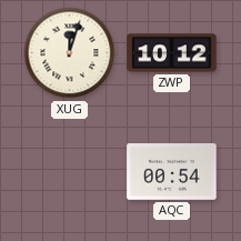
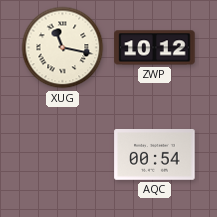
XUG: 12:03 -> 11:17 (63, 48)
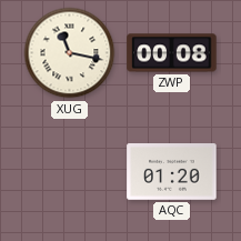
ZWP: 10:12 -> 00:08 (172, 53)
AQC: 00:54 -> 01:20 (172, 172)
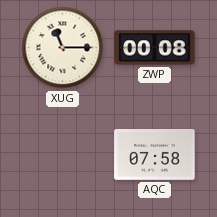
XUG: 11:17 -> 11:15 (63, 48)
AQC: 01:20 -> 07:58 (155, 155)
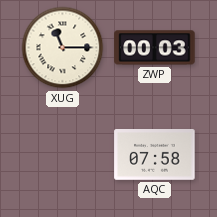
ZWP: 00:08 -> 00:03 (155, 48)
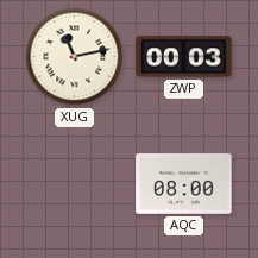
XUG: 11:15 -> 11:13 (75, 57)
AQC: 07:58 -> 08:00 (184, 184)
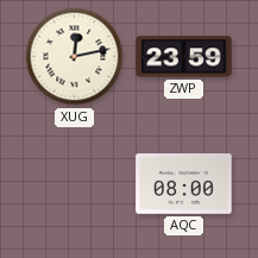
XUG: 11:13 -> 12:13 (75, 57)
ZWP: 00:03 -> 23:59 (184, 57)
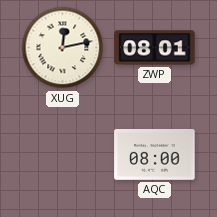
ZWP: 23:59 -> 08:01 (155, 48)
